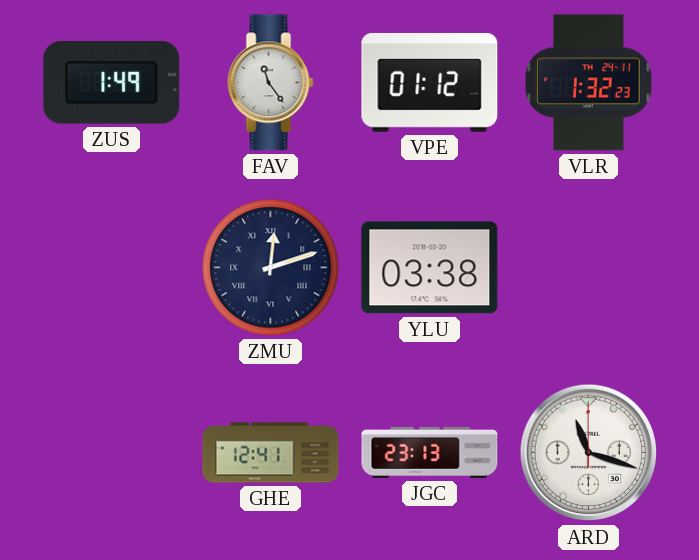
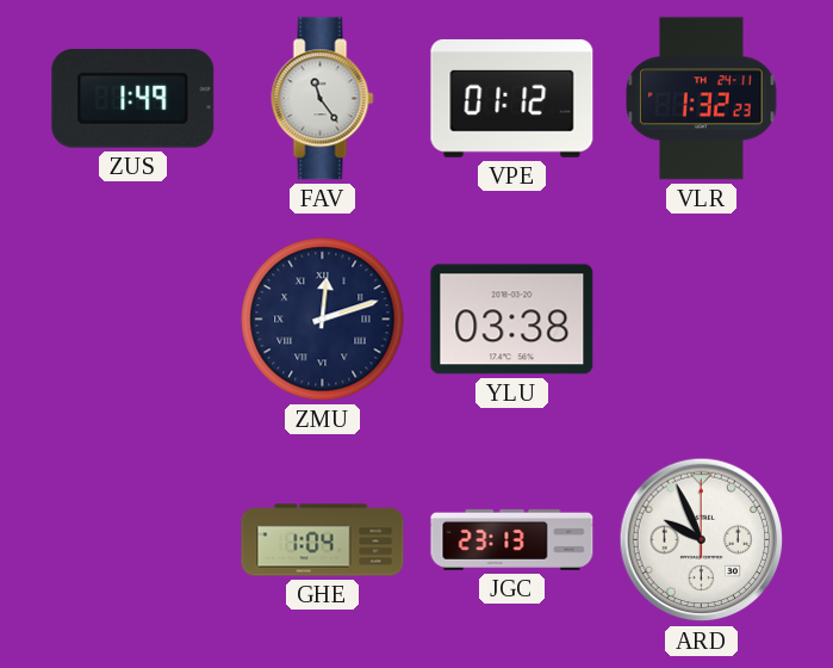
GHE: 12:41 -> 1:04 (323, 540)
ARD: 11:18 -> 9:56 (702, 540)
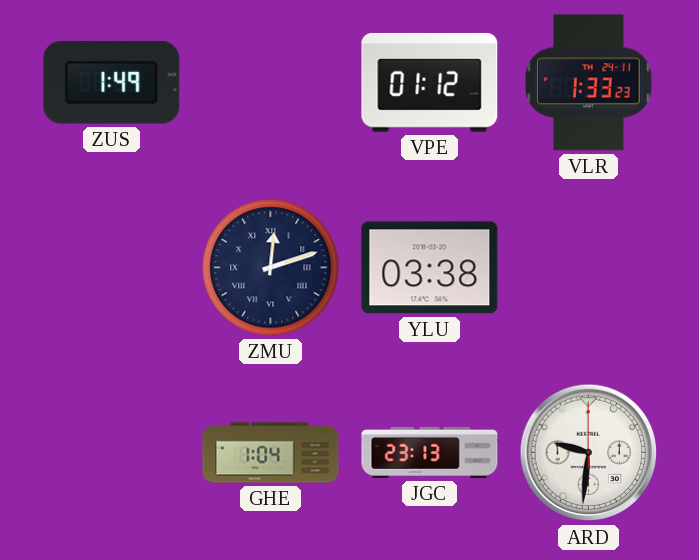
FAV: 11:24 -> none (323, 99)
VLR: 1:32 -> 1:33 (589, 83)
ARD: 9:56 -> 9:31 (589, 453)
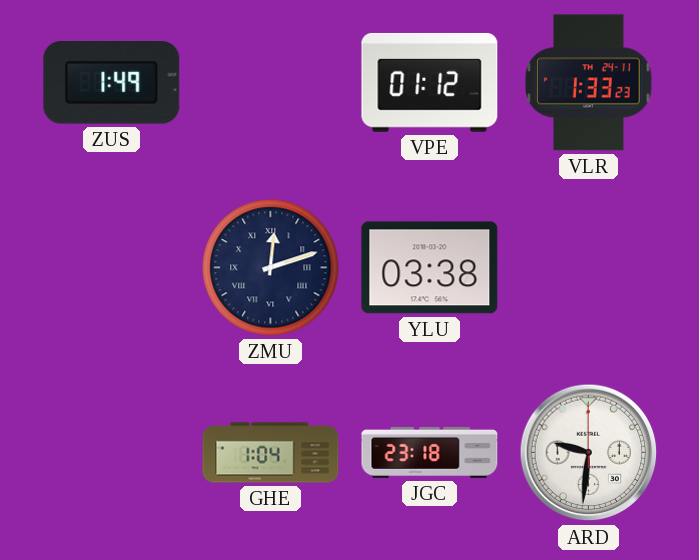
JGC: 23:13 -> 23:18 (430, 452)
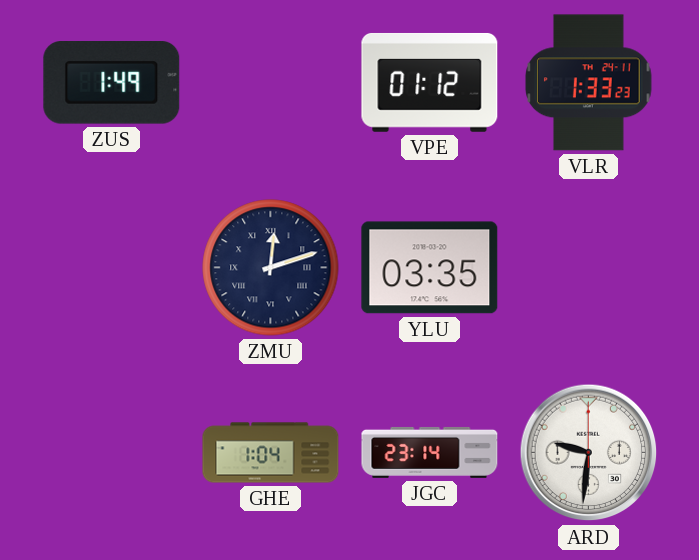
YLU: 03:38 -> 03:35 (430, 268)
JGC: 23:18 -> 23:14 (430, 452)
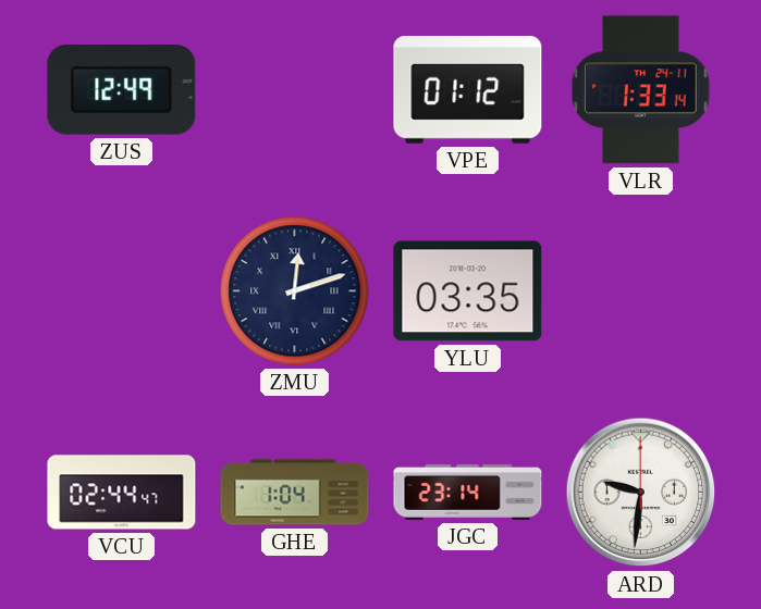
ZUS: 1:49 -> 12:49 (122, 90)
VLR: 1:33:23 -> 1:33:14 (641, 90)
VCU: none -> 02:44 (122, 493)
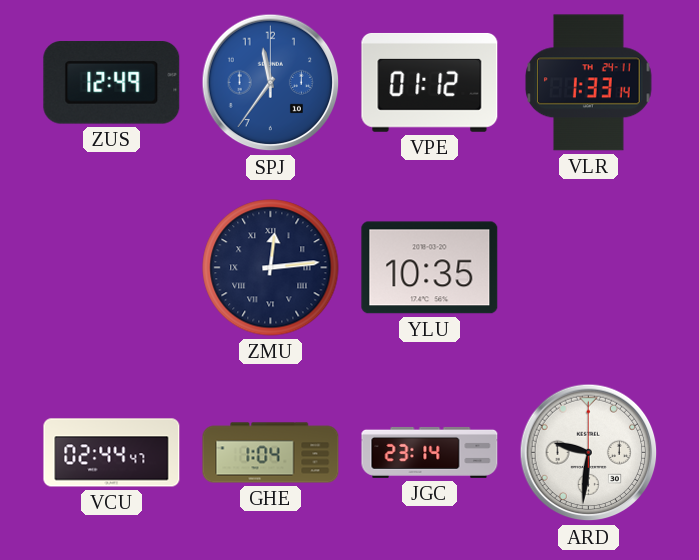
SPJ: none -> 11:36 (271, 83)
ZMU: 12:12 -> 12:14 (271, 268)
YLU: 03:35 -> 10:35 (430, 268)
